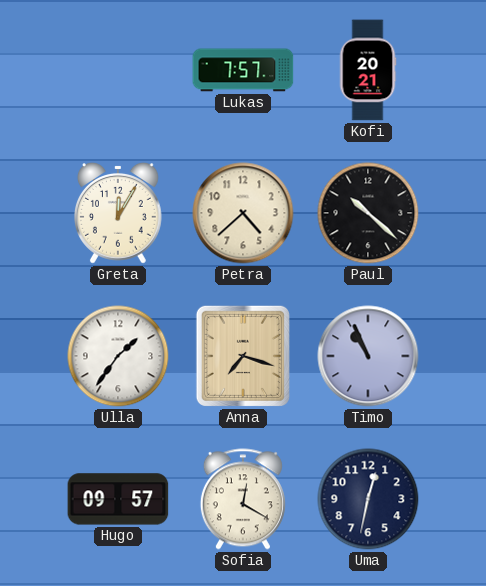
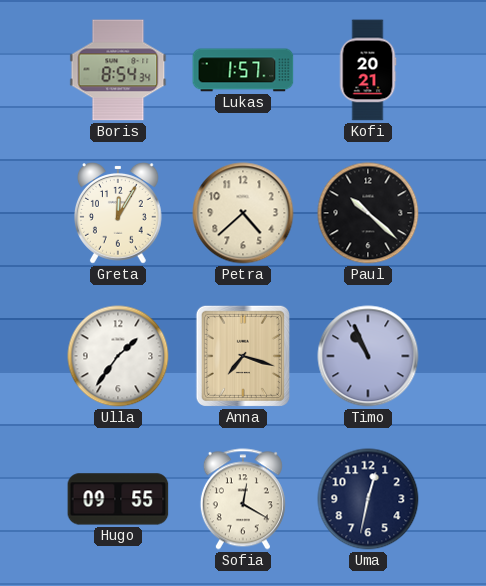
Boris: none -> 8:54 (118, 70)
Lukas: 7:57 -> 1:57 (243, 70)
Hugo: 09:57 -> 09:55 (118, 499)
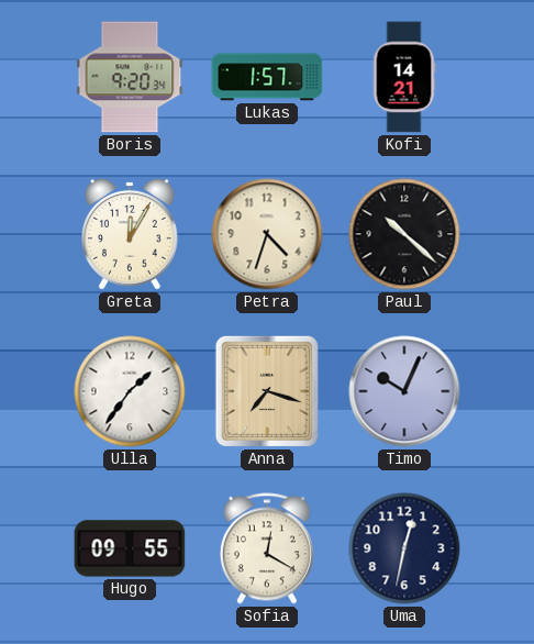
Boris: 8:54 -> 9:20 (130, 77)
Kofi: 20:21 -> 14:21 (404, 77)
Petra: 4:38 -> 4:33 (267, 234)
Timo: 10:56 -> 10:04 (404, 391)
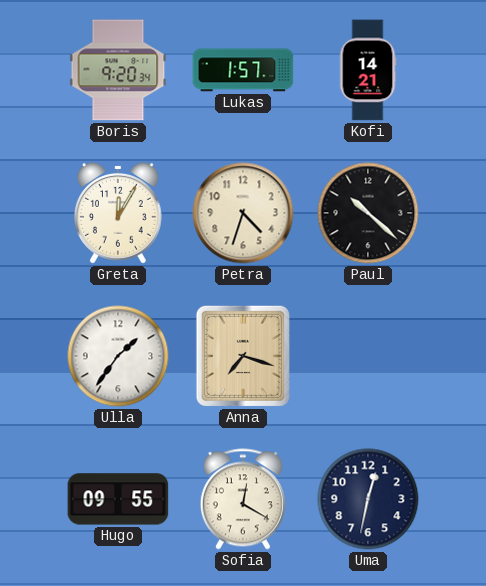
Timo: 10:04 -> none (404, 391)
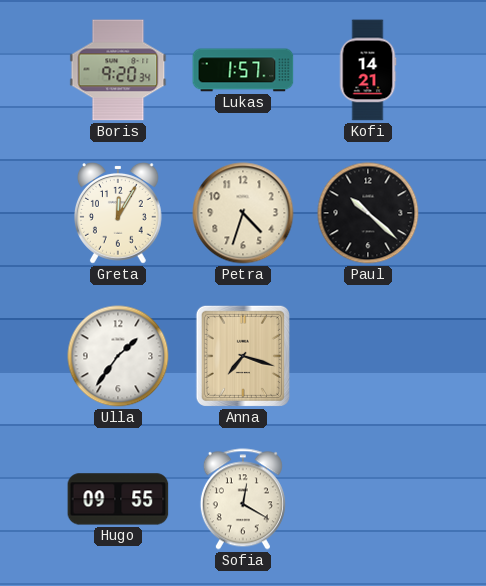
Uma: 12:32 -> none (368, 499)
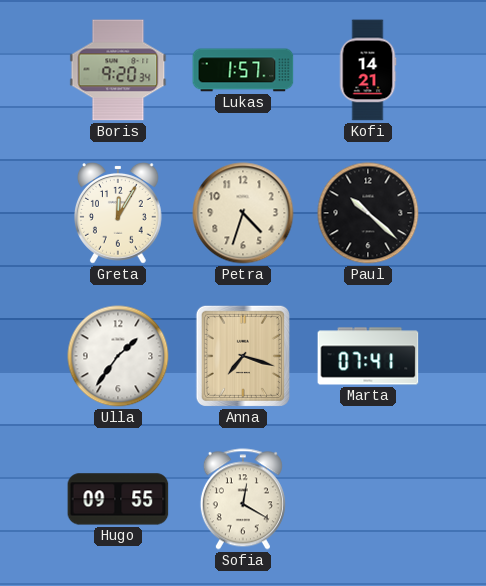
Marta: none -> 07:41 (368, 356)
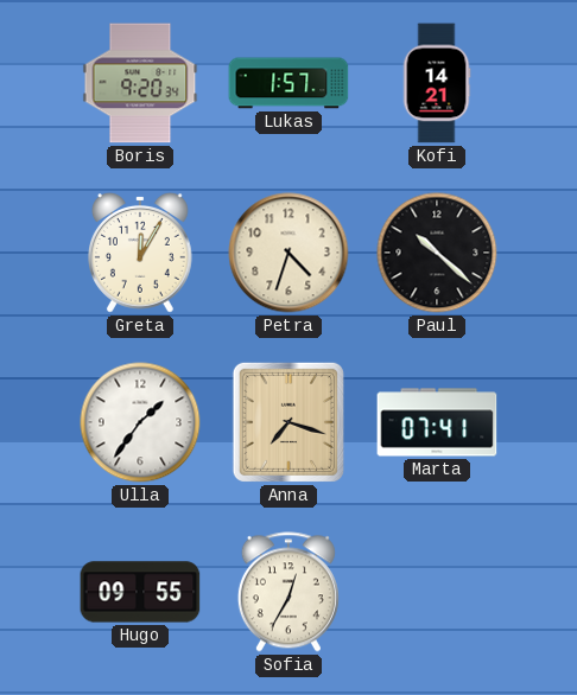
Sofia: 12:20 -> 12:35 (288, 592)
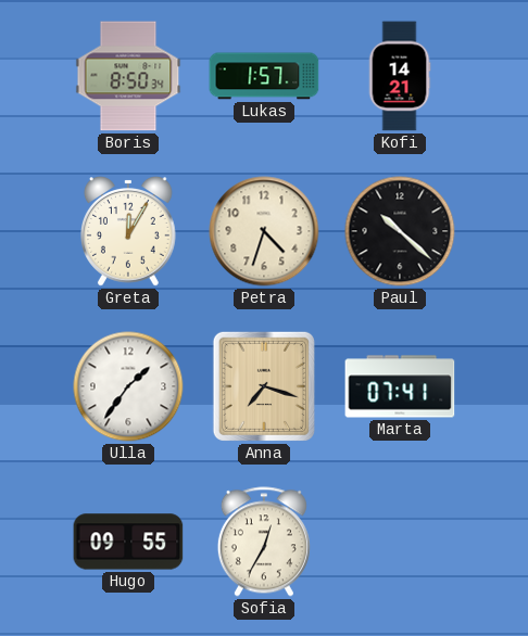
Boris: 9:20 -> 8:50 (128, 76)
